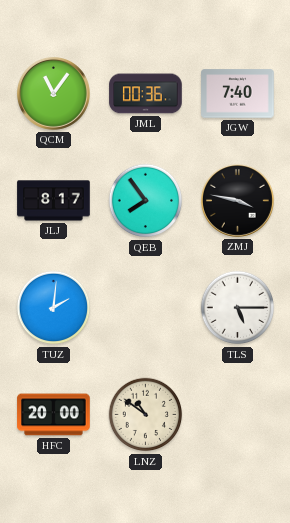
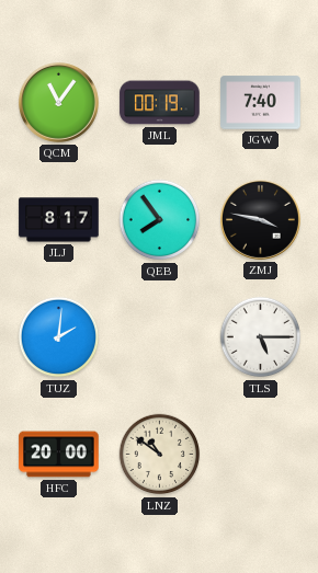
JML: 00:36 -> 00:19 (160, 103)
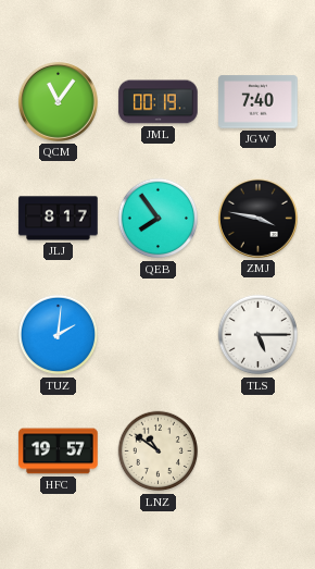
HFC: 20:00 -> 19:57 (59, 452)
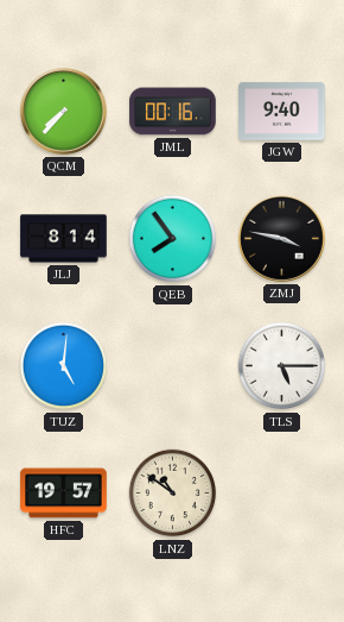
QCM: 11:06 -> 7:37 (64, 112)
JML: 00:19 -> 00:16 (173, 112)
JGW: 7:40 -> 9:40 (282, 112)
JLJ: 8:17 -> 8:14 (64, 239)
TUZ: 2:01 -> 5:01 (64, 366)
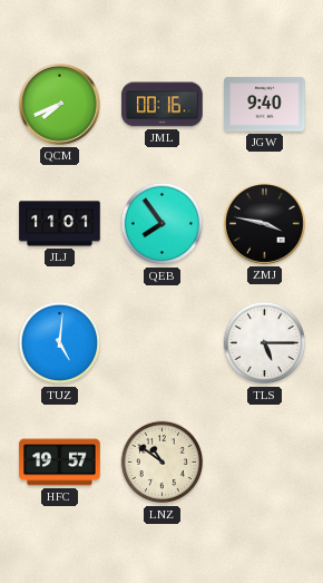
QCM: 7:37 -> 7:41 (60, 105)
JLJ: 8:14 -> 11:01 (60, 224)
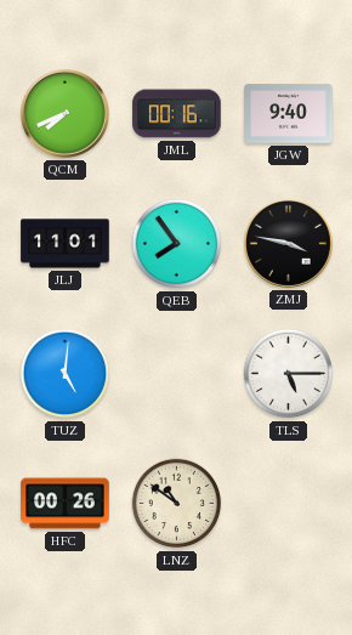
HFC: 19:57 -> 00:26 (66, 504)
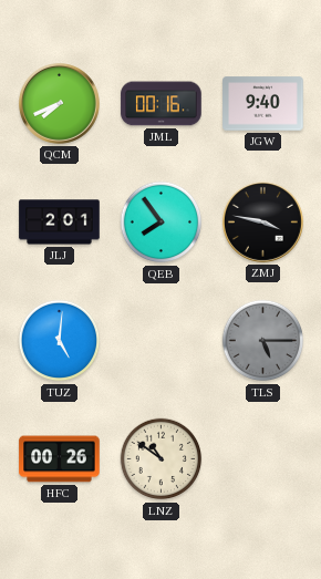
JLJ: 11:01 -> 2:01 (60, 223)
TLS dial: white -> grey (263, 341)
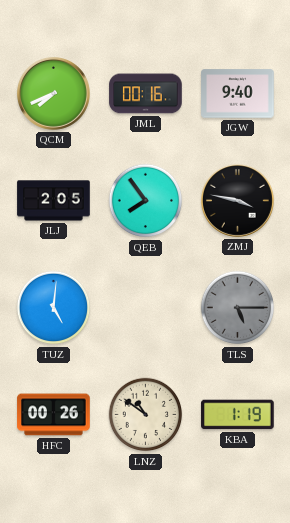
JLJ: 2:01 -> 2:05 (54, 201)
KBA: none -> 1:19 (238, 415)
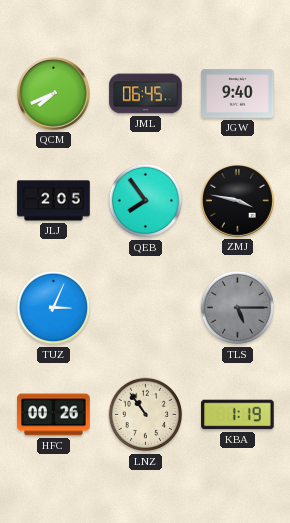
JML: 00:16 -> 06:45 (146, 94)
TUZ: 5:01 -> 3:04 (54, 308)
LNZ: 10:51 -> 10:54 (146, 415)
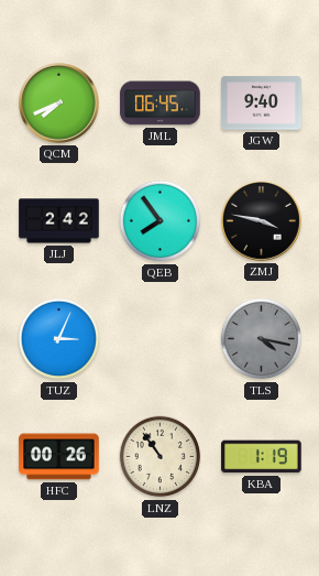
JLJ: 2:05 -> 2:42 (59, 221)
TLS: 5:15 -> 4:17 (262, 339)
